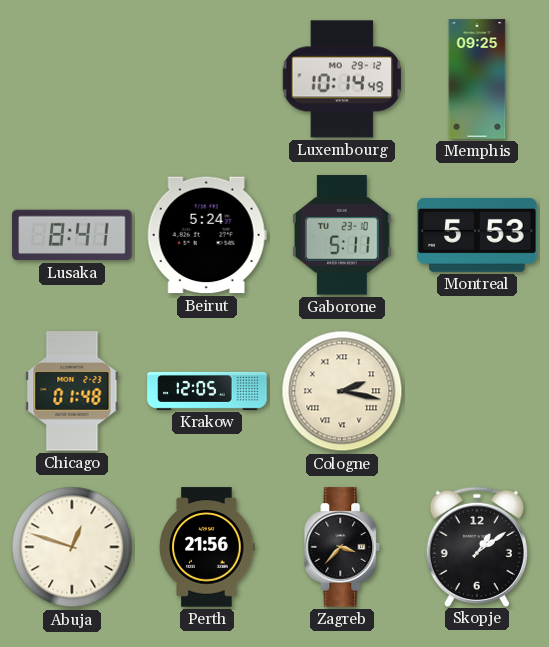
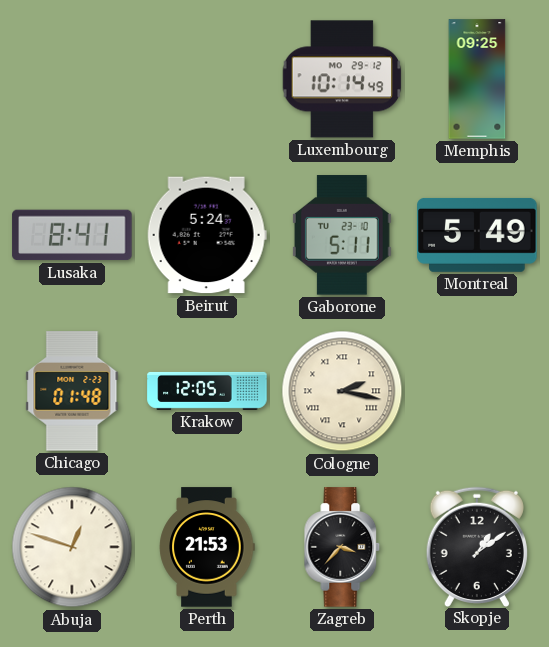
Montreal: 5:53 -> 5:49 (477, 235)
Perth: 21:56 -> 21:53 (207, 547)
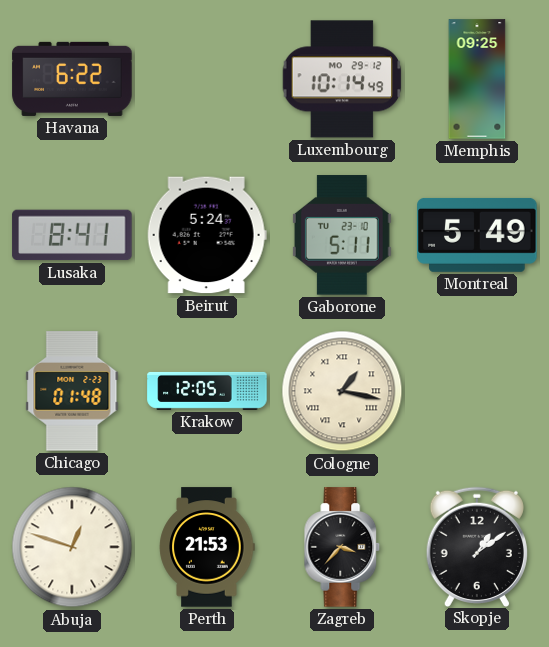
Havana: none -> 6:22 (72, 79)
Cologne: 2:17 -> 1:17 (342, 391)
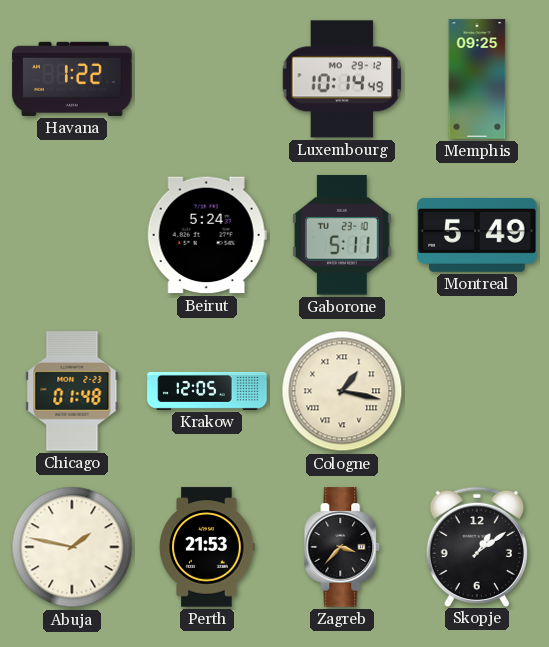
Havana: 6:22 -> 1:22 (72, 79)
Lusaka: 8:41 -> none (72, 235)
Abuja: 12:48 -> 1:47 (72, 547)
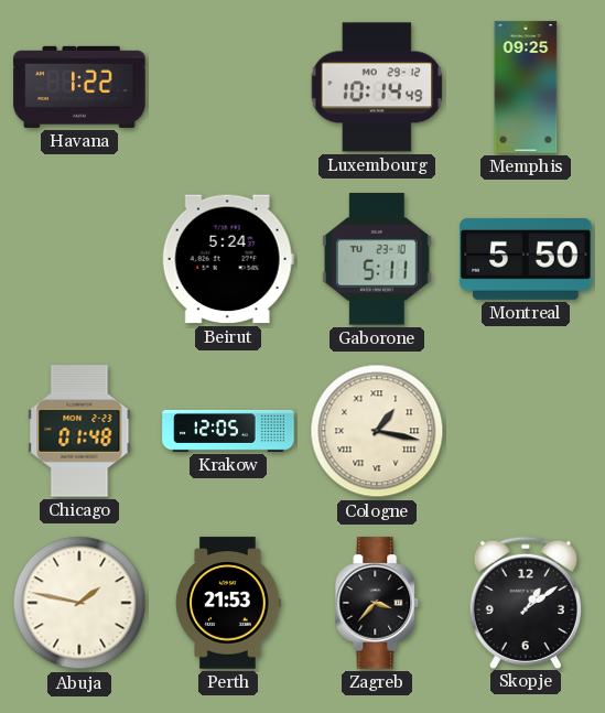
Montreal: 5:49 -> 5:50 (526, 259)
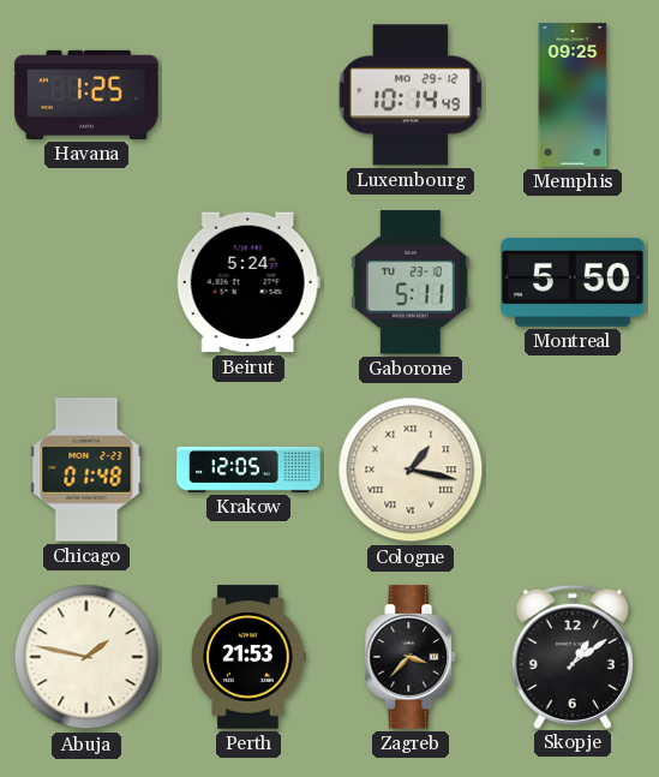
Havana: 1:22 -> 1:25 (86, 95)
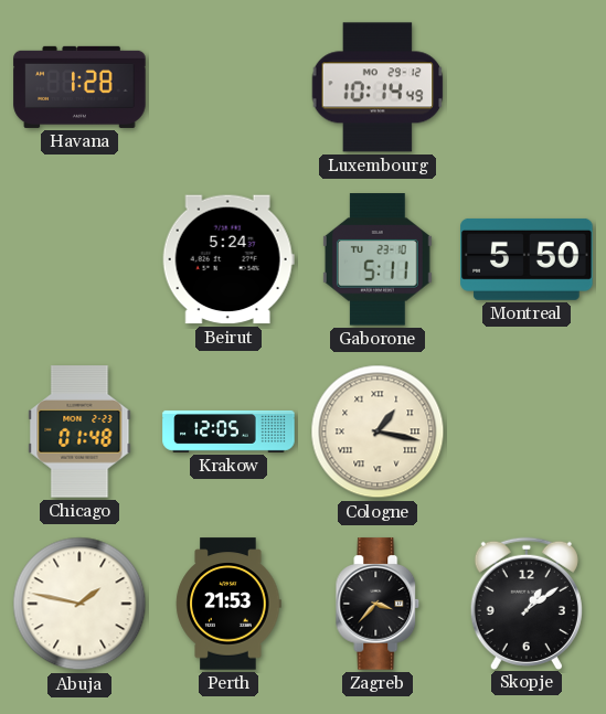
Havana: 1:25 -> 1:28 (79, 87)
Memphis: 09:25 -> none (573, 95)
